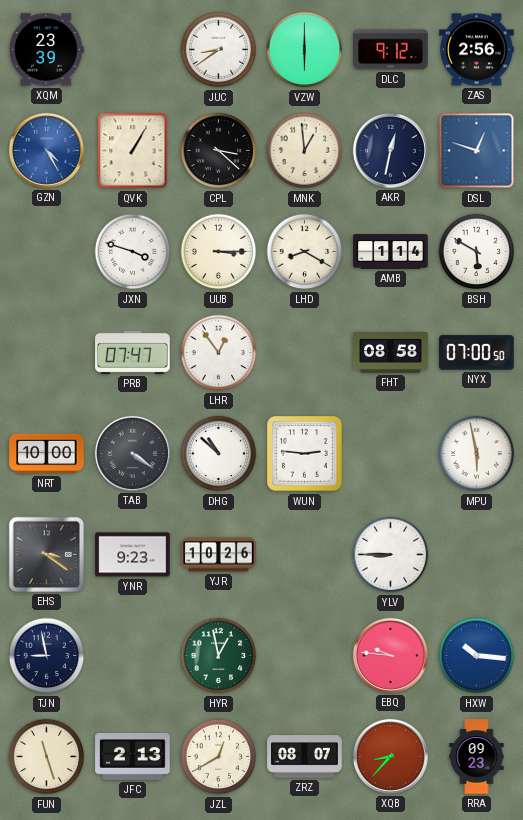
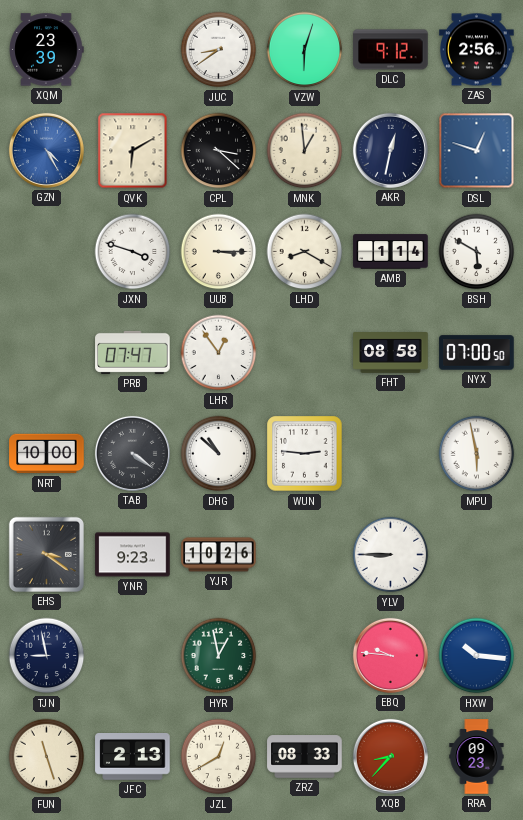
VZW: 6:00 -> 6:03 (305, 50)
QVK: 1:05 -> 6:10 (133, 151)
ZRZ: 08:07 -> 08:33 (305, 757)
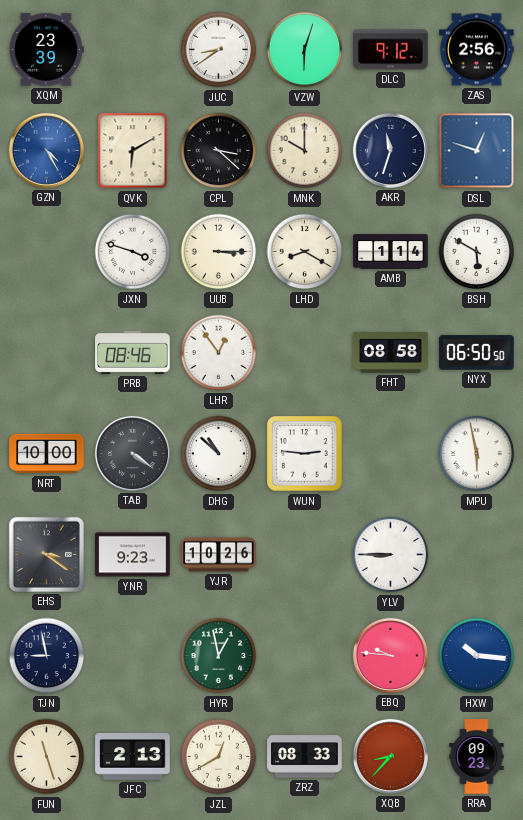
MNK: 12:59 -> 10:00 (305, 151)
AKR: 12:32 -> 11:33 (390, 150)
PRB: 07:47 -> 08:46 (133, 352)
NYX: 07:00 -> 06:50 (477, 353)
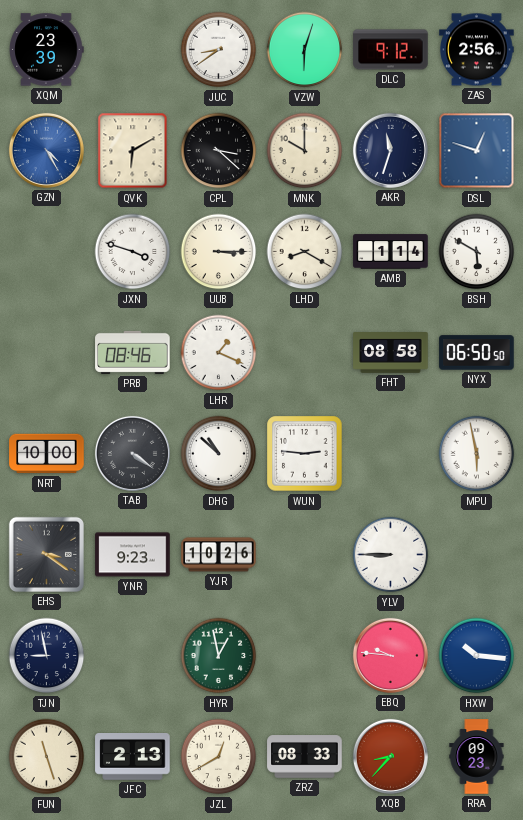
LHR: 12:54 -> 1:19 (219, 353)
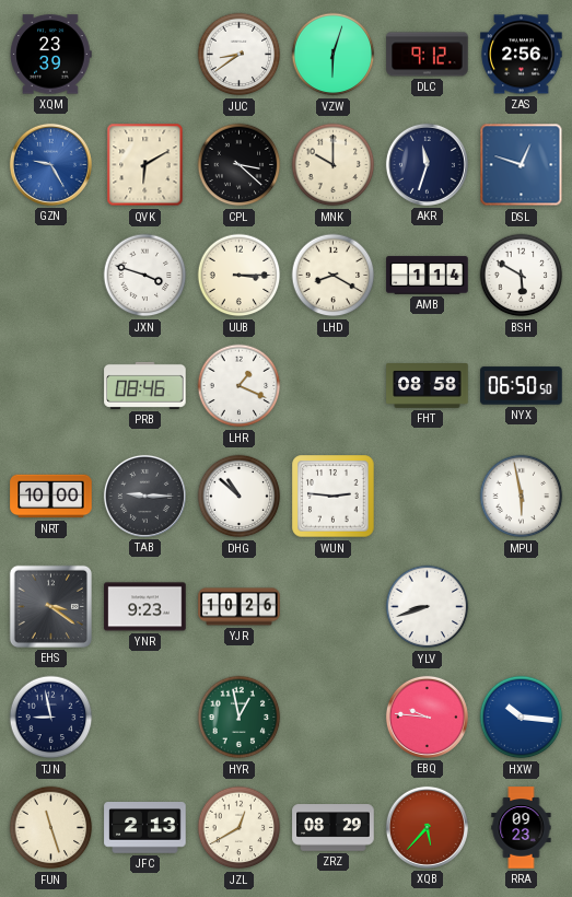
GZN: 4:25 -> 9:25 (50, 164)
TAB: 4:21 -> 9:15 (144, 496)
YLV: 8:45 -> 8:42 (428, 607)
ZRZ: 08:33 -> 08:29 (334, 828)
XQB: 8:37 -> 5:37 (427, 827)
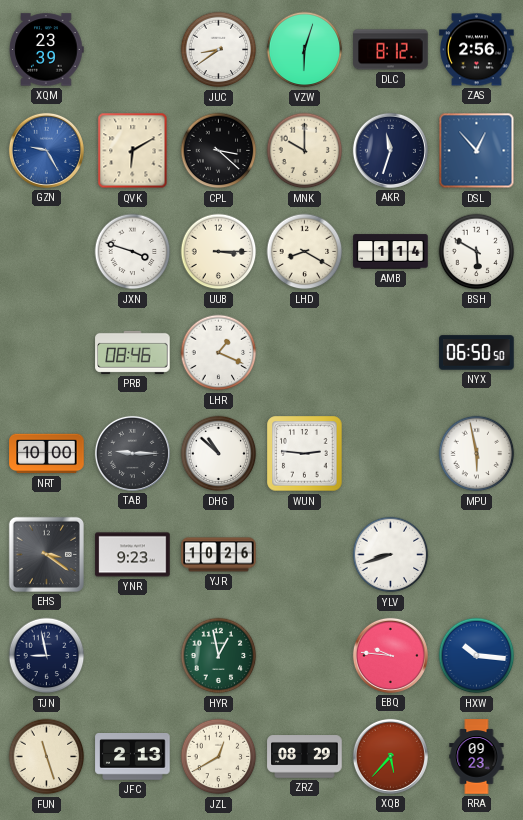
DLC: 9:12 -> 8:12 (391, 50)
DSL: 12:48 -> 12:53 (477, 151)
FHT: 08:58 -> none (428, 386)
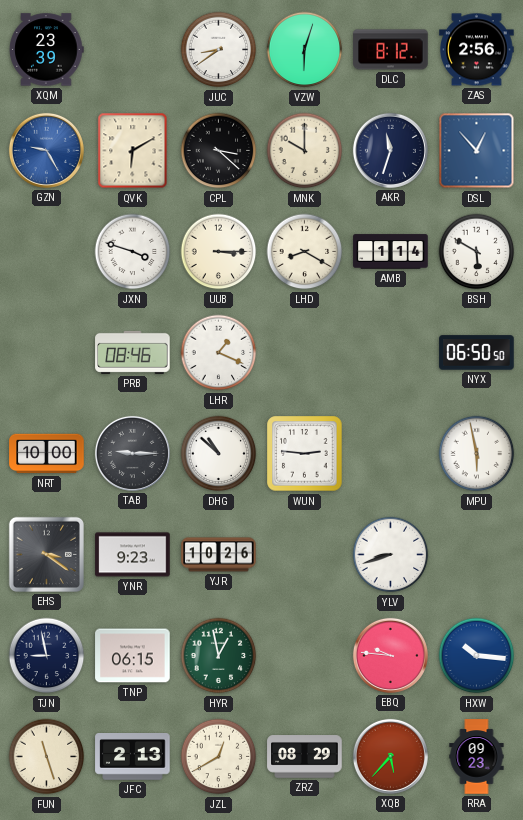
TNP: none -> 06:15 (133, 656)
